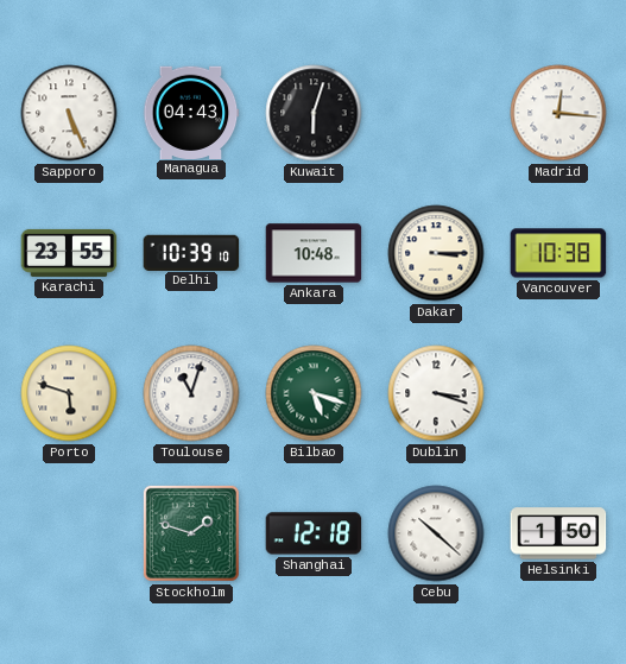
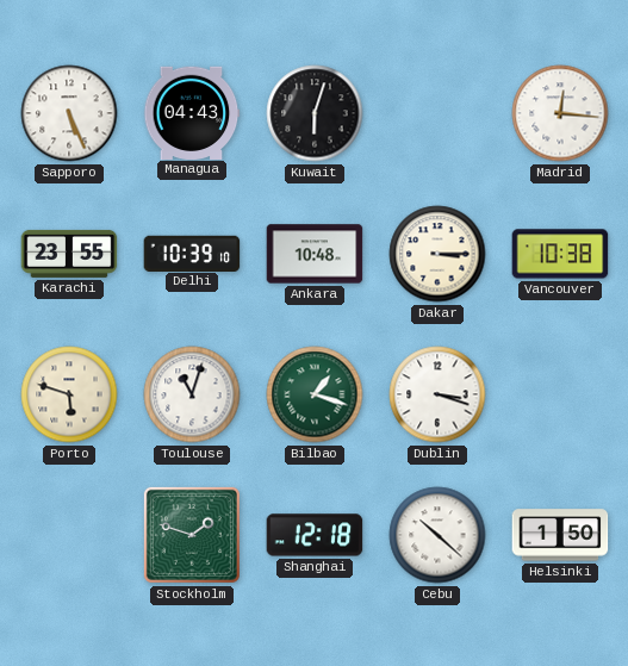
Bilbao: 5:18 -> 1:18 (315, 394)
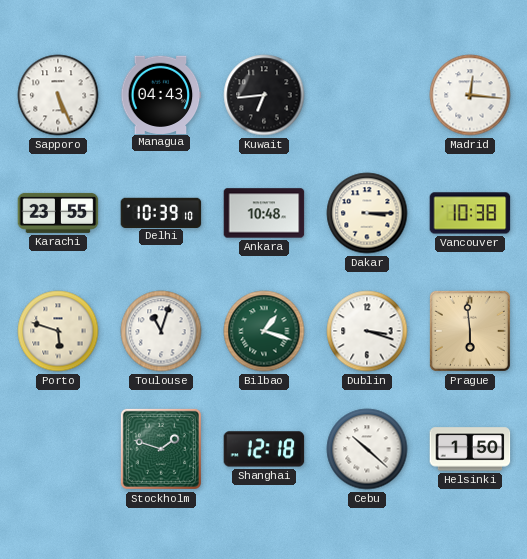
Kuwait: 6:03 -> 6:44 (264, 95)
Prague: none -> 5:59 (470, 331)
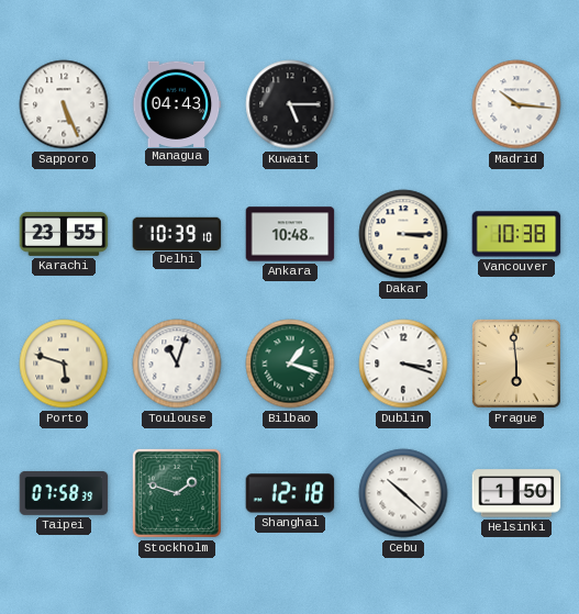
Kuwait: 6:44 -> 5:15 (290, 104)
Madrid: 12:16 -> 10:16 (516, 104)
Taipei: none -> 07:58 (64, 493)
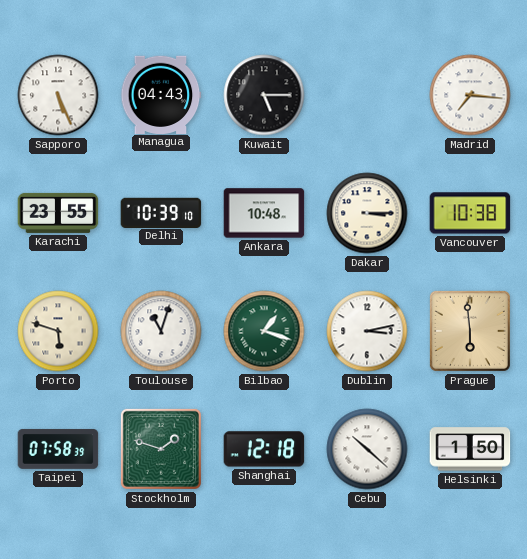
Madrid: 10:16 -> 7:16 (470, 95)
Dublin: 3:18 -> 3:13 (367, 331)
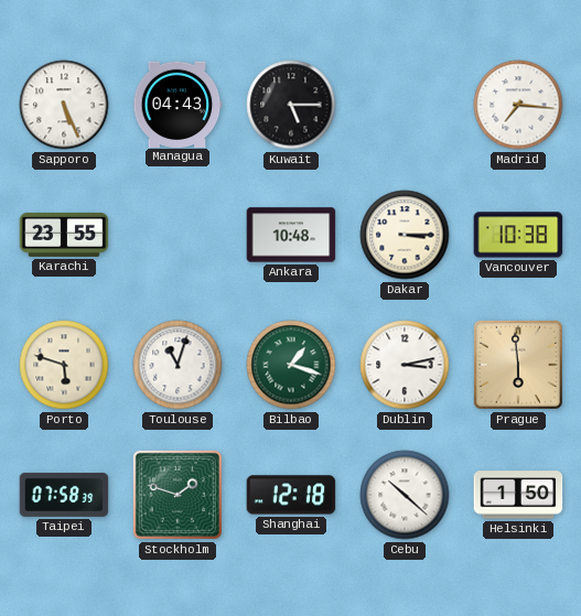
Delhi: 10:39 -> none (161, 212)
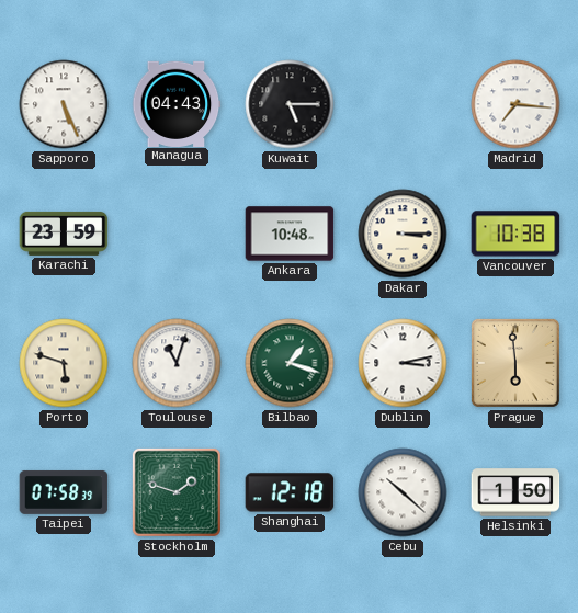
Karachi: 23:55 -> 23:59 (64, 234)
